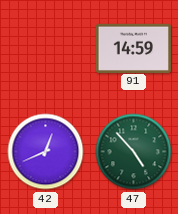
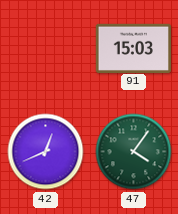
91: 14:59 -> 15:03 (133, 48)
47: 4:53 -> 4:06 (134, 152)
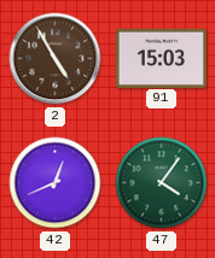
2: none -> 4:55 (56, 59)
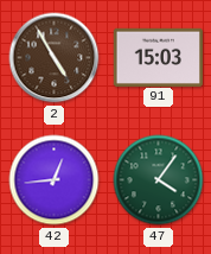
42: 12:41 -> 12:44 (55, 180)
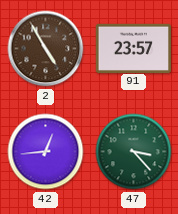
91: 15:03 -> 23:57 (133, 48)
47: 4:06 -> 3:23 (134, 152)
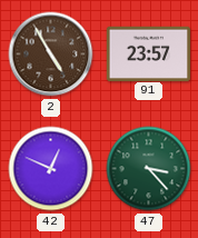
42: 12:44 -> 12:49 (51, 169)
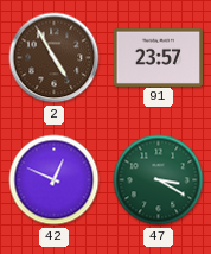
47: 3:23 -> 3:20 (159, 180)
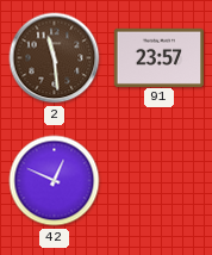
2: 4:55 -> 11:29 (55, 58)
47: 3:20 -> none (159, 180)
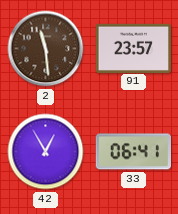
42: 12:49 -> 12:55 (46, 152)
33: none -> 06:41 (133, 152)
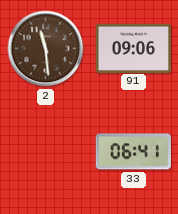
91: 23:57 -> 09:06 (133, 48)
42: 12:55 -> none (46, 152)
